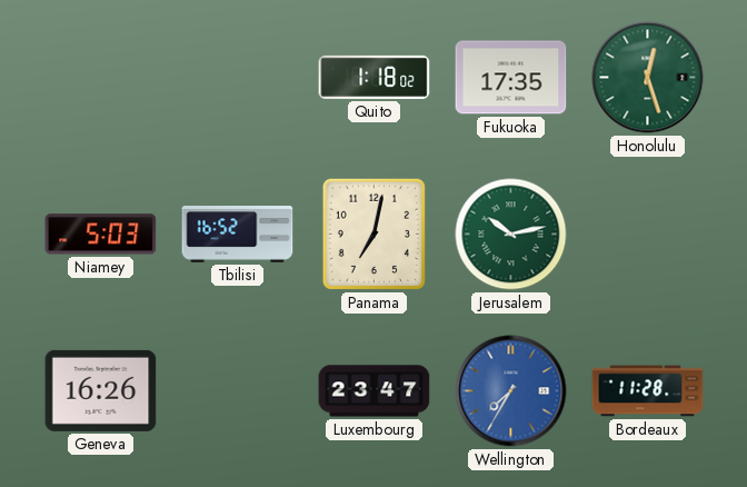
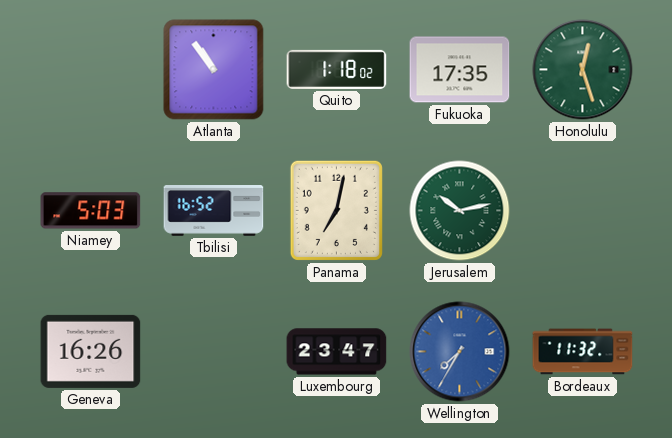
Atlanta: none -> 10:54 (214, 70)
Bordeaux: 11:28 -> 11:32 (583, 352)
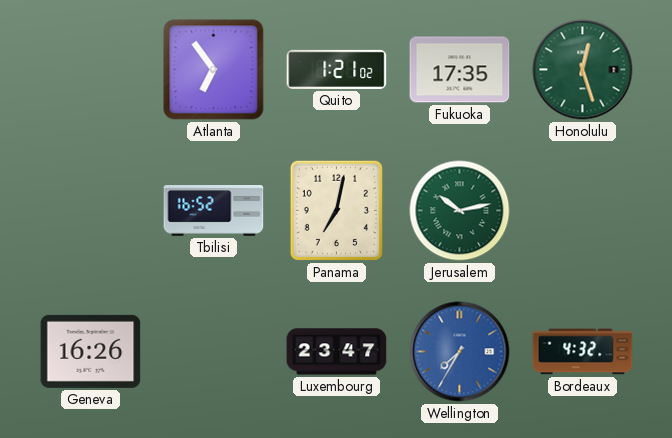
Atlanta: 10:54 -> 6:54 (214, 70)
Quito: 1:18 -> 1:21 (337, 69)
Niamey: 5:03 -> none (91, 211)
Bordeaux: 11:32 -> 4:32 (583, 352)
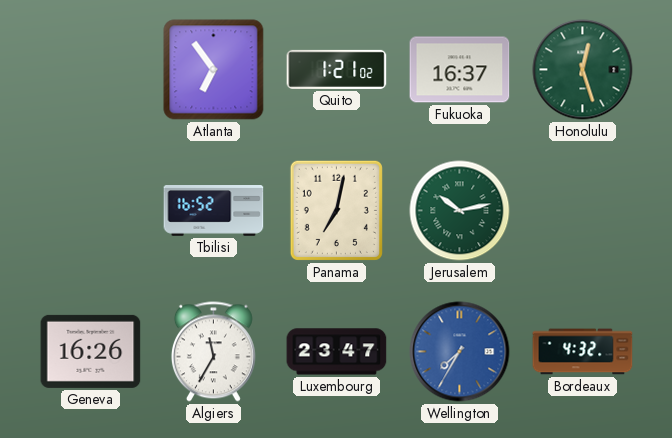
Fukuoka: 17:35 -> 16:37 (460, 70)
Algiers: none -> 11:35 (213, 352)
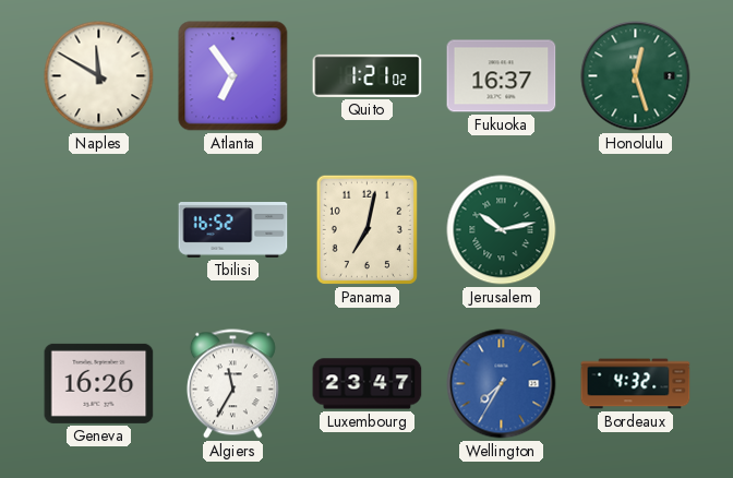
Naples: none -> 11:50 (99, 76)
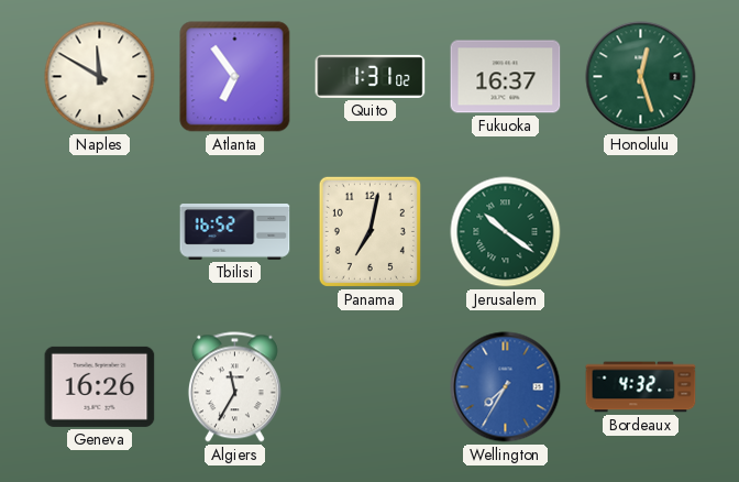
Quito: 1:21 -> 1:31 (371, 76)
Jerusalem: 10:13 -> 10:21 (506, 232)
Luxembourg: 23:47 -> none (368, 384)
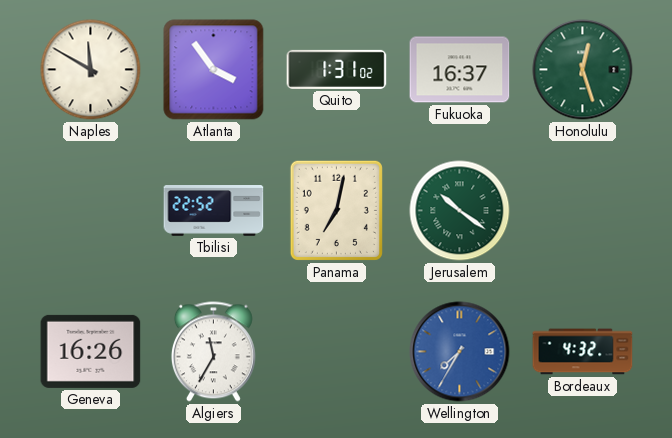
Atlanta: 6:54 -> 3:54 (214, 70)
Tbilisi: 16:52 -> 22:52 (214, 211)
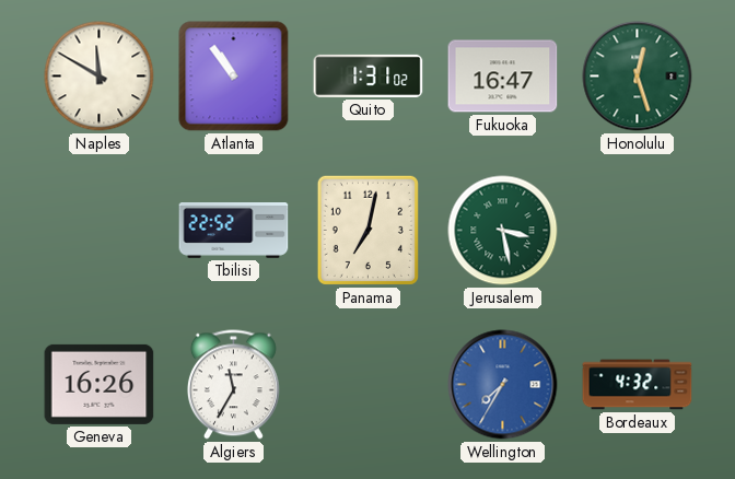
Atlanta: 3:54 -> 10:54 (234, 77)
Fukuoka: 16:37 -> 16:47 (503, 77)
Jerusalem: 10:21 -> 3:28 (503, 231)
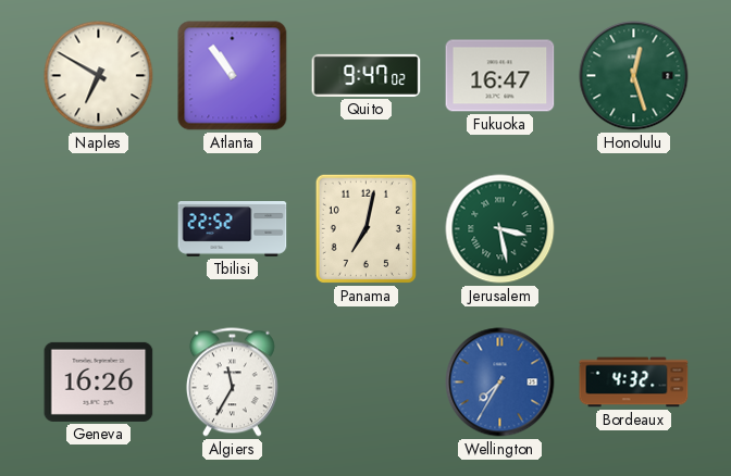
Naples: 11:50 -> 6:50 (99, 76)
Quito: 1:31 -> 9:47 (367, 75)
